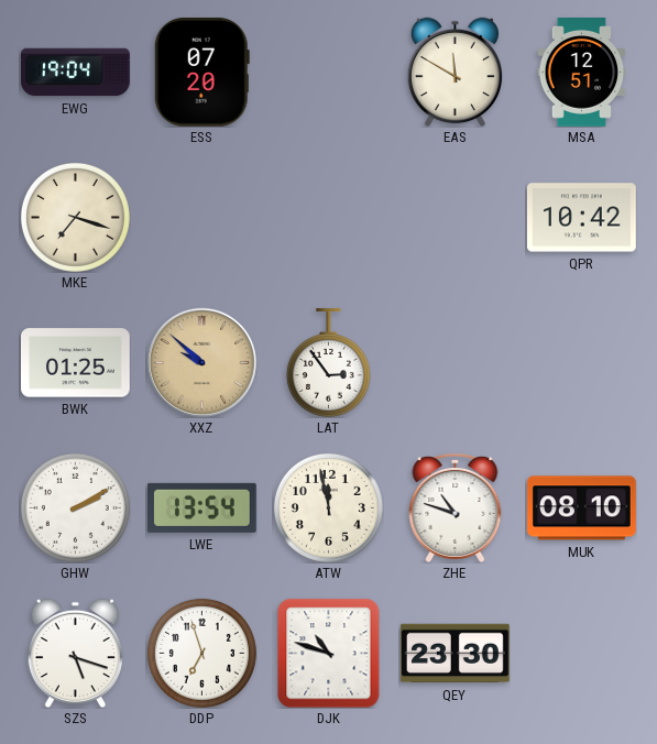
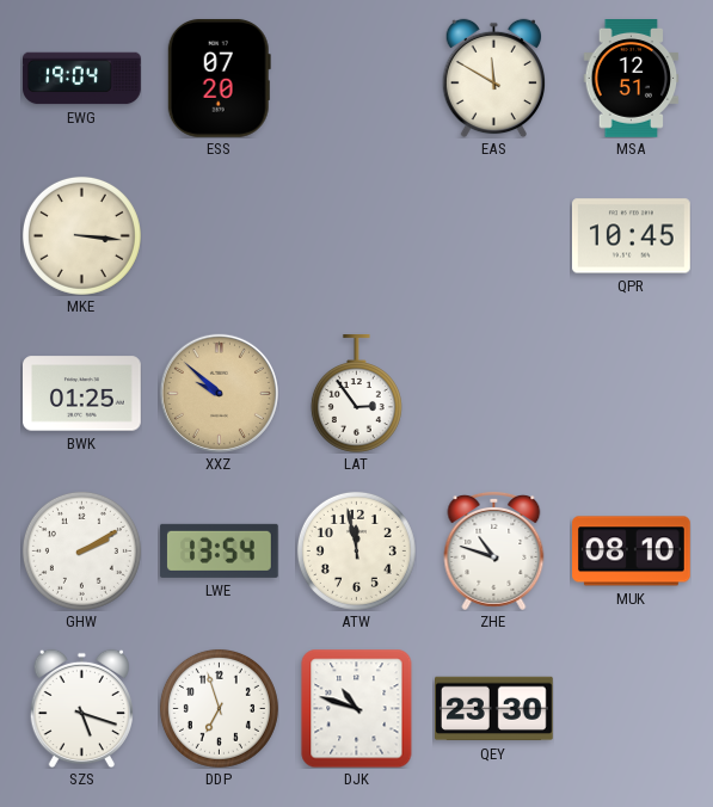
MKE: 7:18 -> 3:16 (81, 235)
QPR: 10:42 -> 10:45 (632, 236)
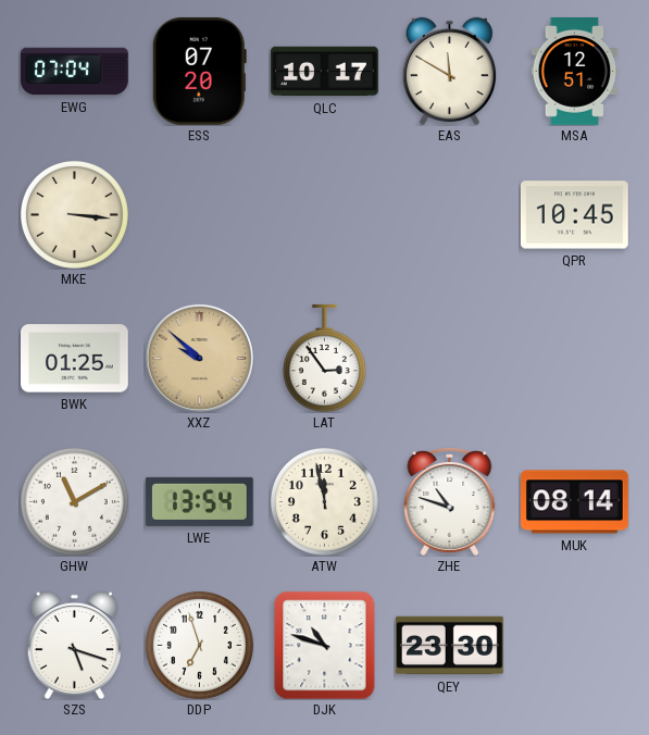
EWG: 19:04 -> 07:04 (75, 72)
QLC: none -> 10:17 (325, 72)
GHW: 2:10 -> 11:10 (74, 501)
MUK: 08:10 -> 08:14 (575, 502)
